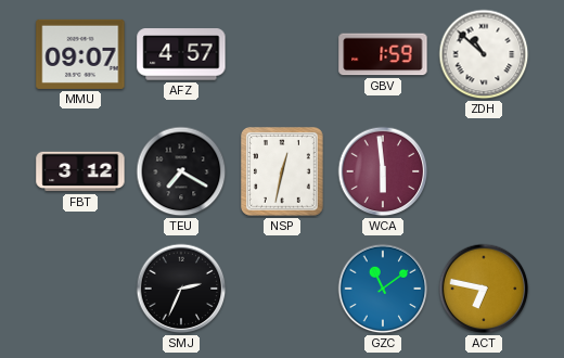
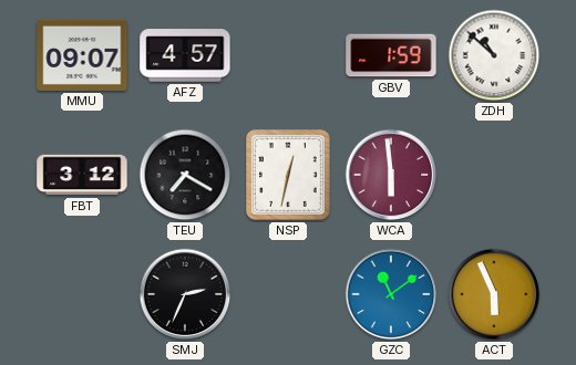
ACT: 6:47 -> 5:56 (494, 294)
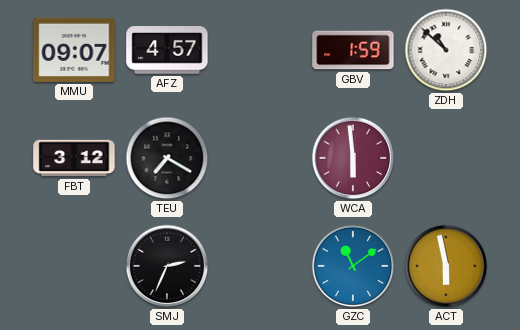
NSP: 12:32 -> none (289, 176)
ACT: 5:56 -> 5:58 (446, 266)
